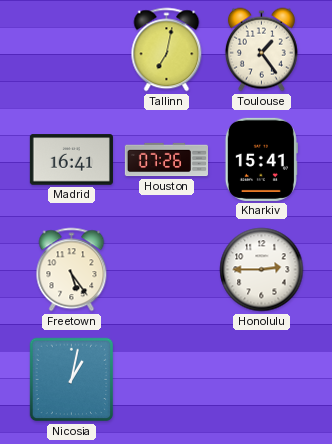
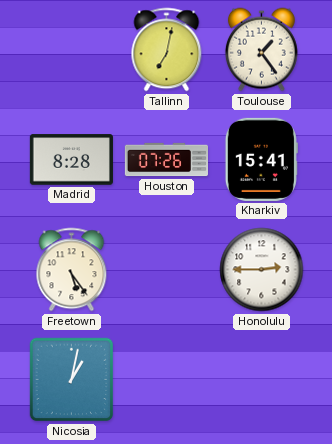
Madrid: 16:41 -> 8:28 (71, 160)
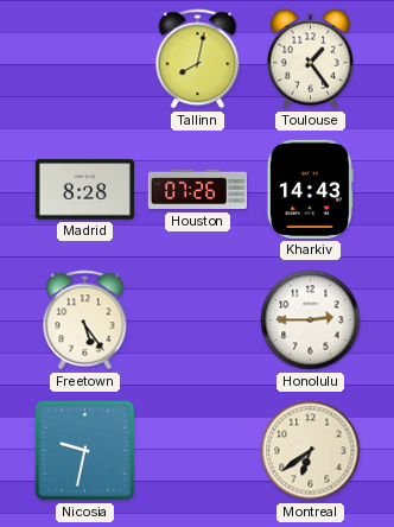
Tallinn: 7:02 -> 8:02 (198, 59)
Kharkiv: 15:41 -> 14:43 (310, 189)
Nicosia: 1:02 -> 9:32 (85, 451)
Montreal: none -> 6:39 (311, 451)
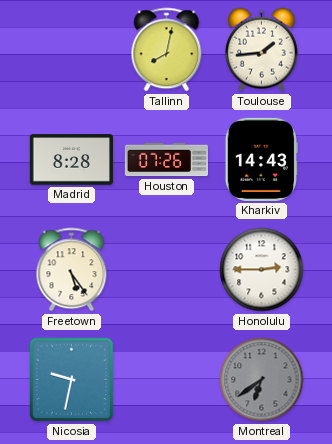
Toulouse: 1:24 -> 1:44 (261, 50)
Montreal dial: cream -> grey (262, 380)
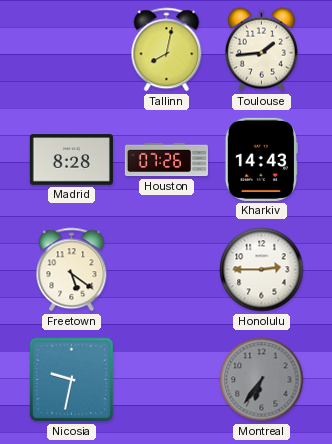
Freetown: 5:24 -> 5:21 (72, 270)
Montreal: 6:39 -> 6:36 (262, 380)
